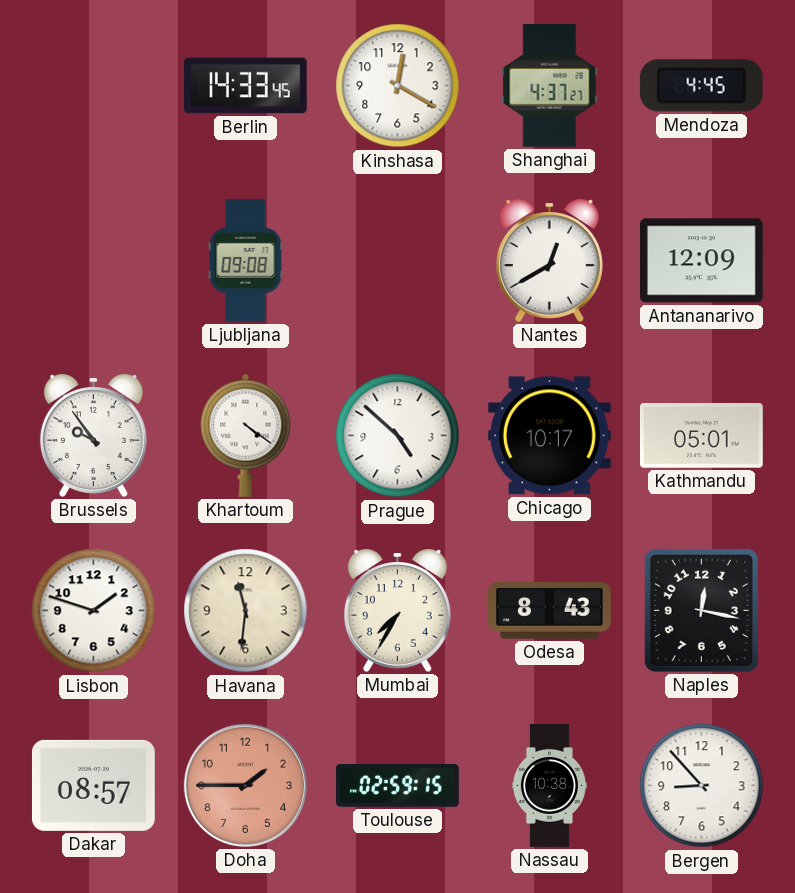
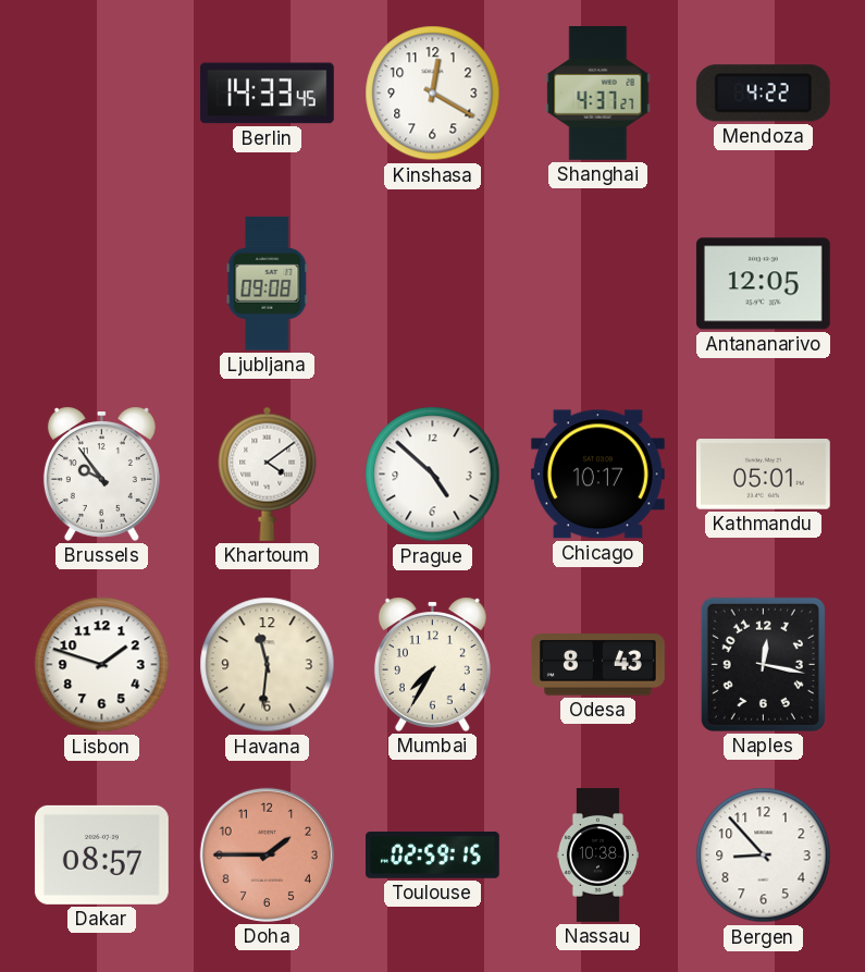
Mendoza: 4:45 -> 4:22 (763, 94)
Nantes: 12:40 -> none (549, 260)
Antananarivo: 12:09 -> 12:05 (763, 284)
Khartoum: 4:21 -> 4:09 (268, 473)
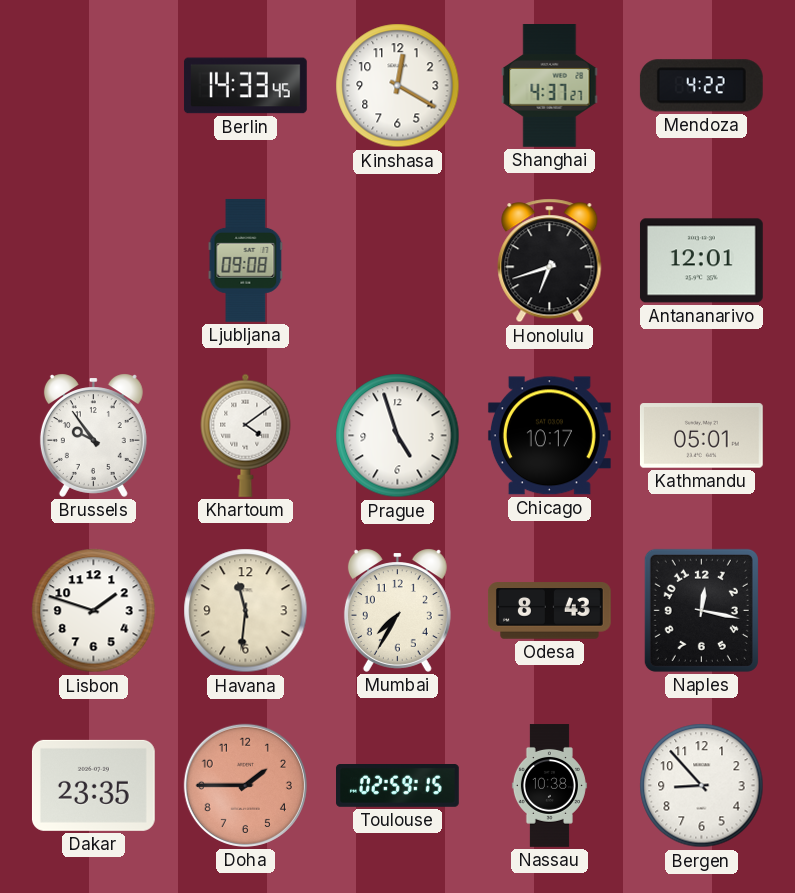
Honolulu: none -> 6:42 (550, 261)
Antananarivo: 12:05 -> 12:01 (701, 261)
Prague: 4:52 -> 4:57 (398, 436)
Dakar: 08:57 -> 23:35 (93, 785)
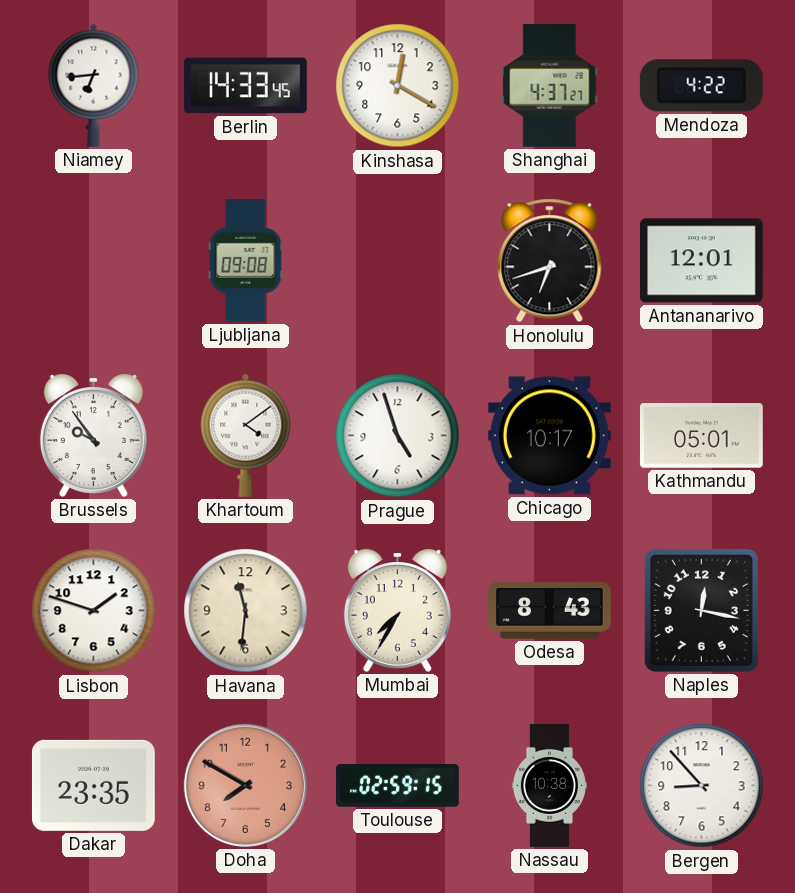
Niamey: none -> 6:44 (94, 85)
Doha: 1:45 -> 7:50 (245, 785)
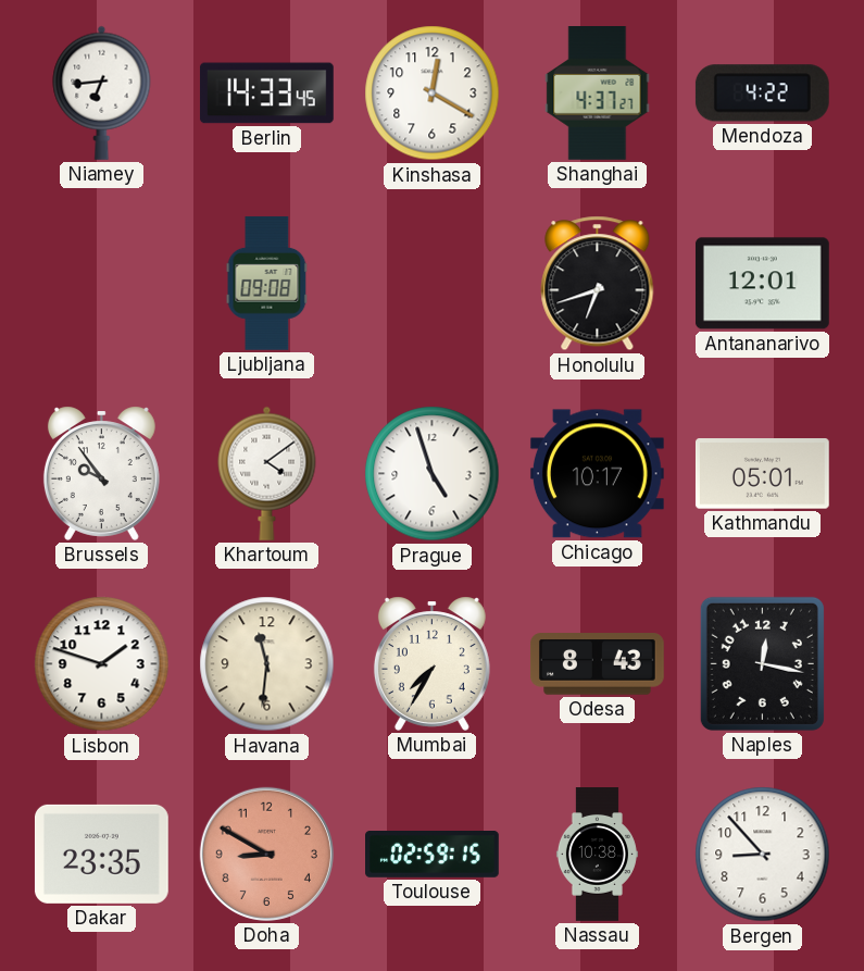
Doha: 7:50 -> 8:50 (266, 854)
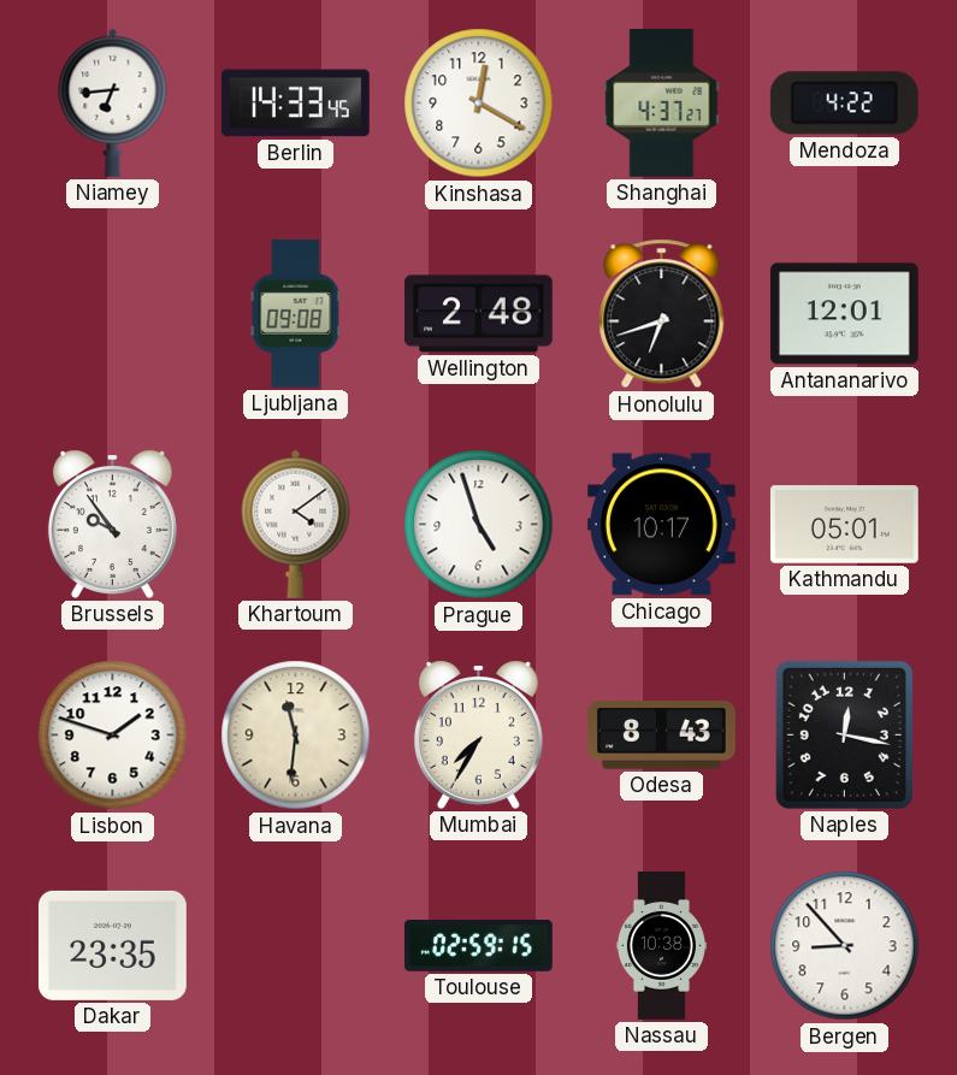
Wellington: none -> 2:48 (479, 314)
Doha: 8:50 -> none (266, 854)
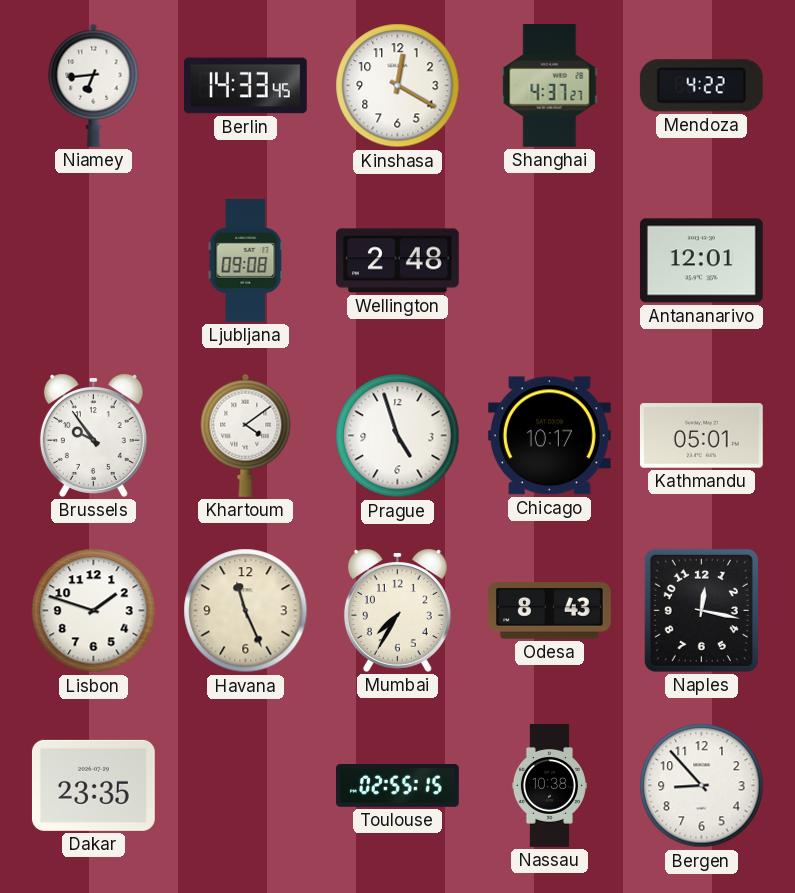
Honolulu: 6:42 -> none (662, 314)
Havana: 11:31 -> 11:26 (246, 611)
Toulouse: 02:59 -> 02:55 (398, 786)
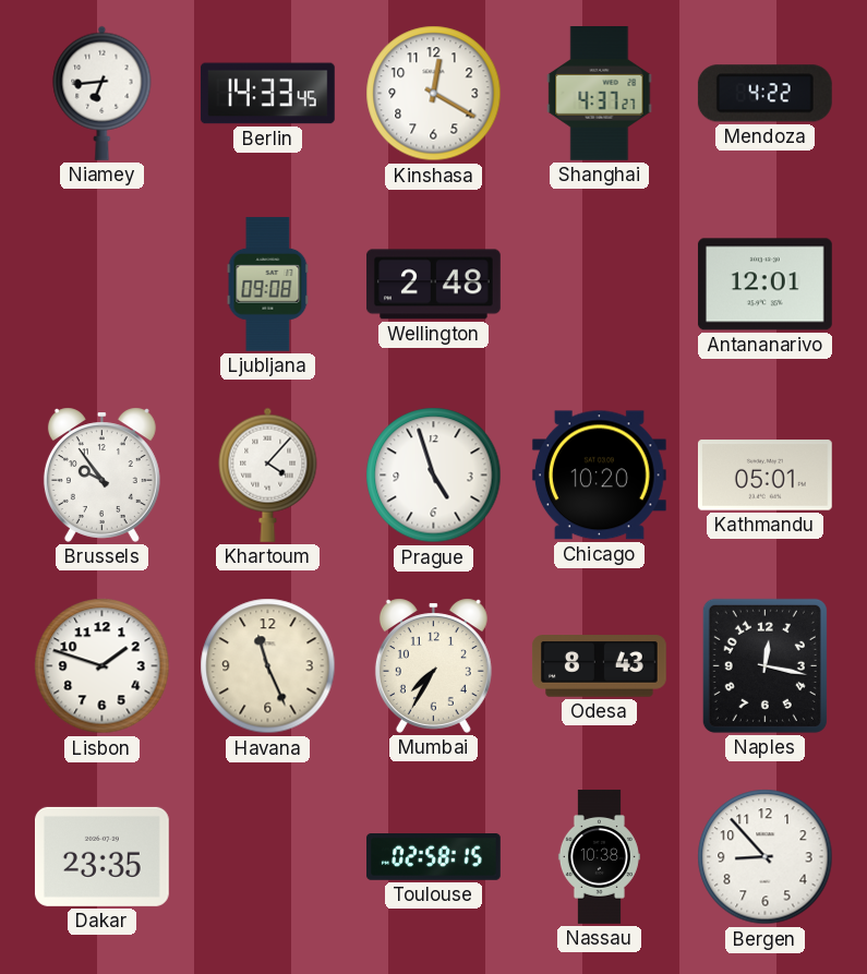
Khartoum: 4:09 -> 4:07 (268, 474)
Chicago: 10:17 -> 10:20 (599, 476)
Toulouse: 02:55 -> 02:58 (434, 857)
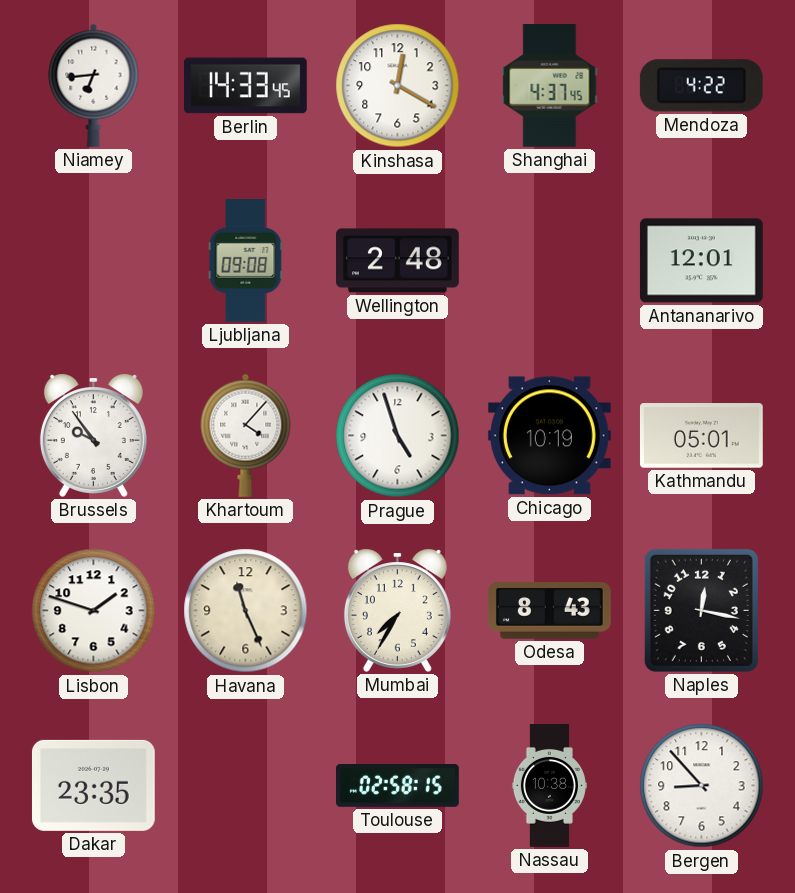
Shanghai: 4:37:27 -> 4:37:45 (550, 86)
Chicago: 10:20 -> 10:19 (549, 436)
